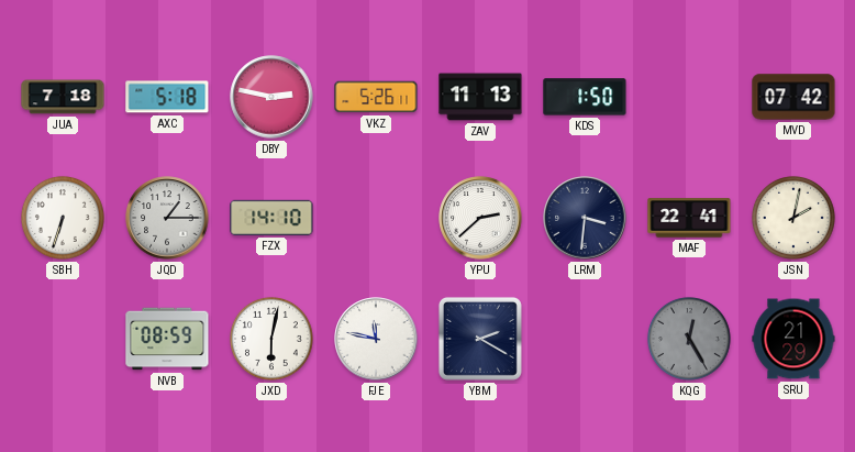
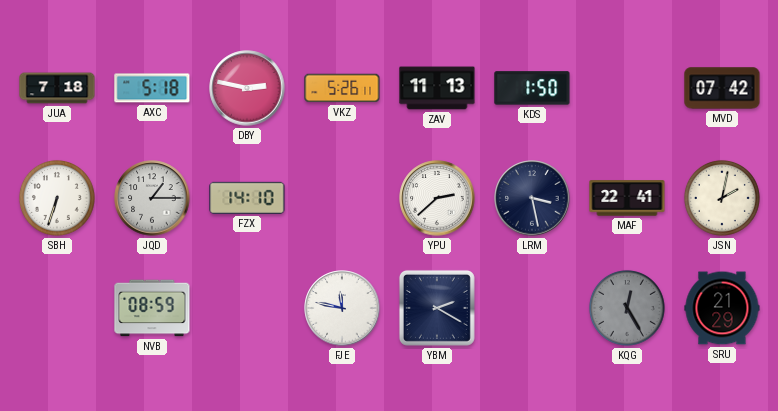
LRM: 3:31 -> 3:28 (532, 198)
JXD: 6:02 -> none (271, 339)
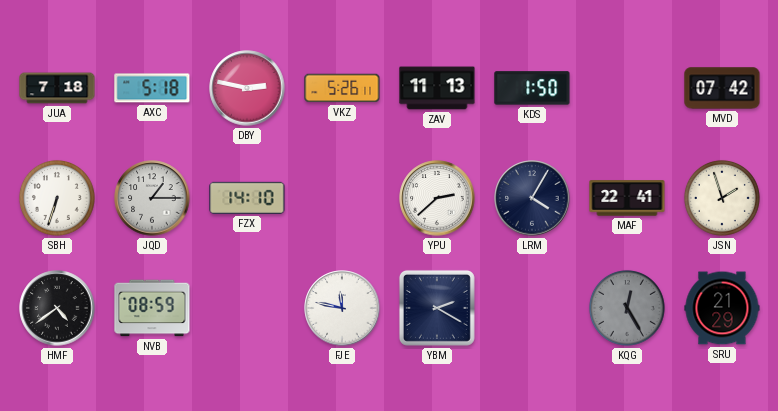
LRM: 3:28 -> 4:05 (532, 198)
JSN: 2:02 -> 1:57 (722, 198)
HMF: none -> 4:39 (57, 308)
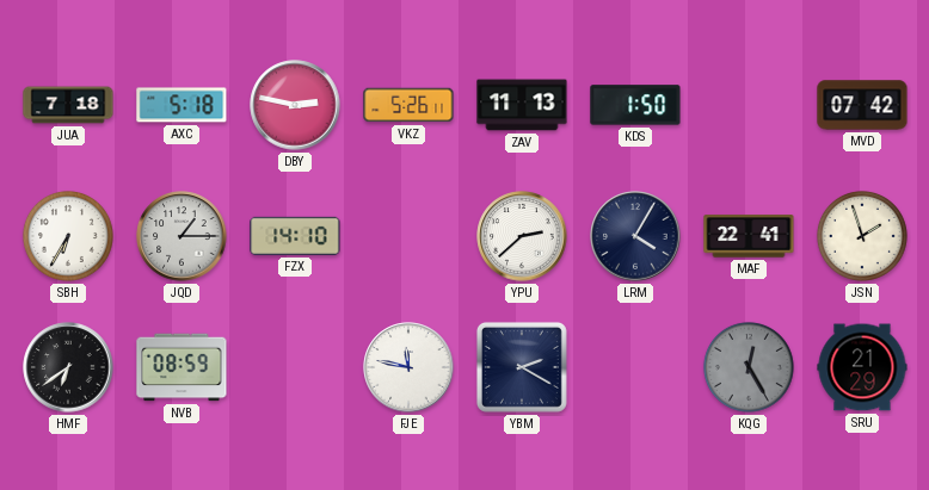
SBH: 6:33 -> 6:35 (68, 236)
HMF: 4:39 -> 6:39 (68, 367)
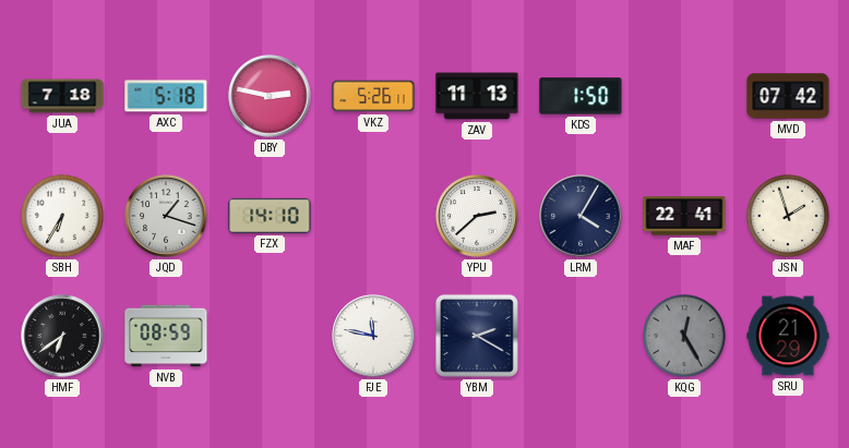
JQD: 1:15 -> 1:18 (166, 216)
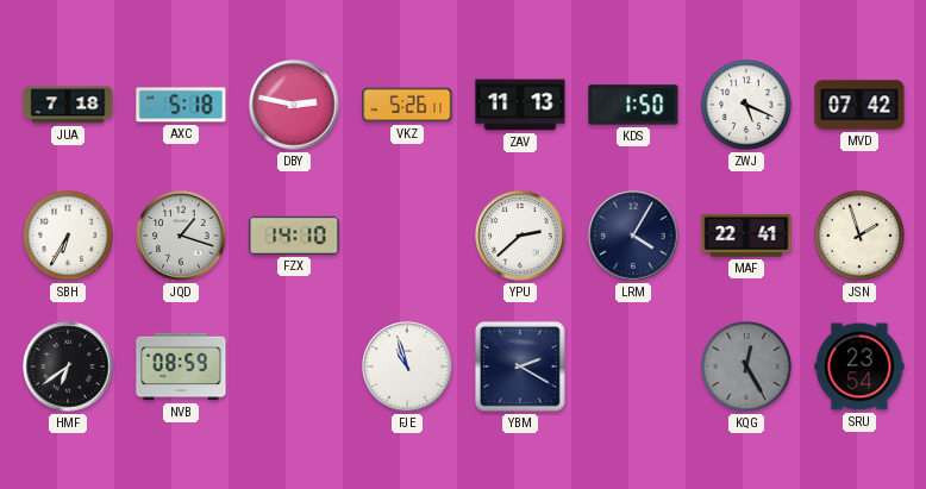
ZWJ: none -> 5:19 (746, 105)
FJE: 11:47 -> 10:57 (407, 366)
SRU: 21:29 -> 23:54 (859, 366)
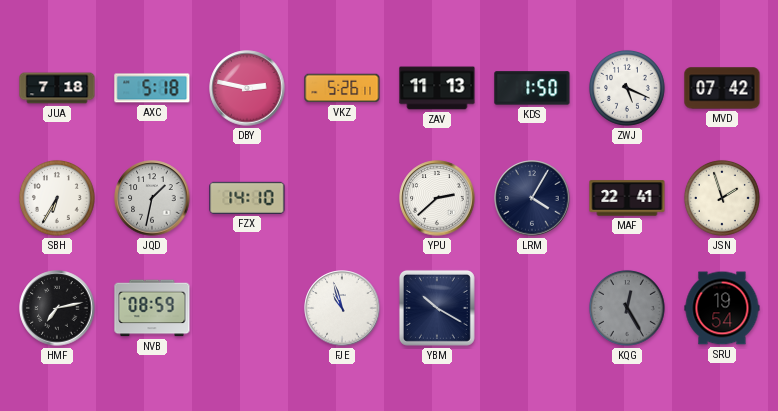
JQD: 1:18 -> 1:32 (152, 198)
HMF: 6:39 -> 7:13 (57, 308)
YBM: 2:20 -> 10:20 (437, 308)
SRU: 23:54 -> 19:54 (722, 308)
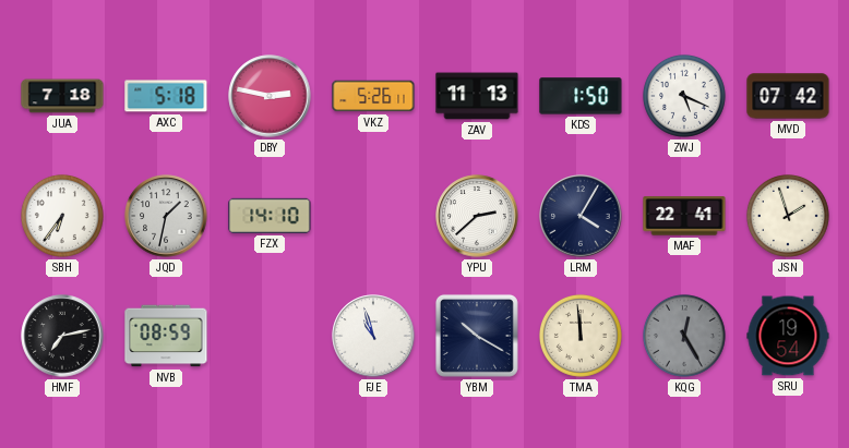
SBH: 6:35 -> 6:36 (62, 216)
TMA: none -> 11:59 (581, 336)
